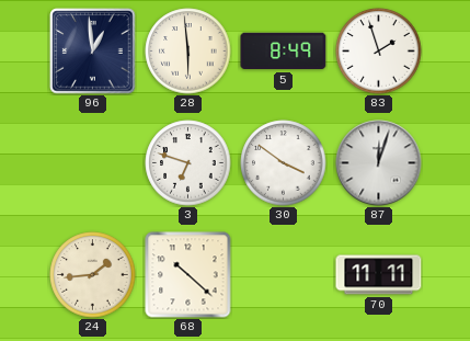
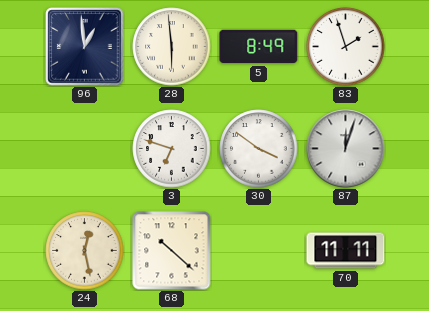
24: 1:44 -> 12:28 (85, 251)
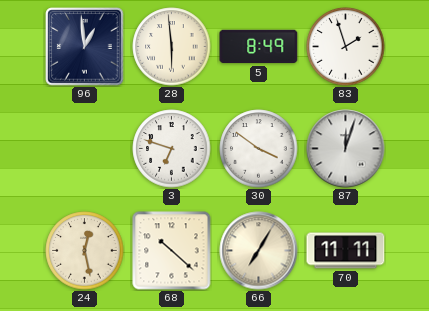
66: none -> 7:05 (259, 251)
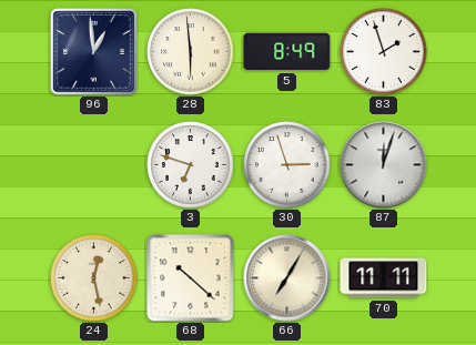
30: 3:51 -> 2:57 (287, 165)
